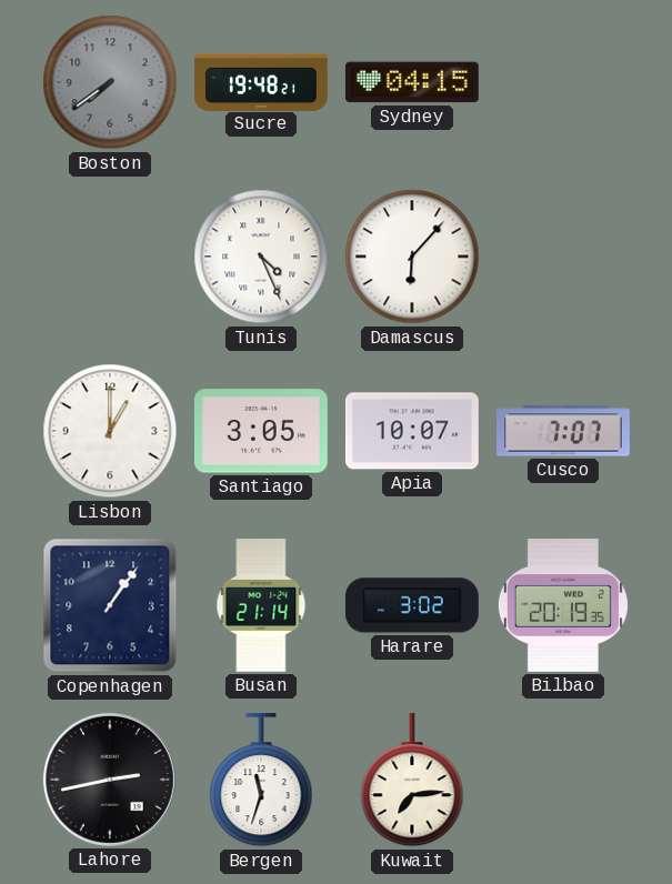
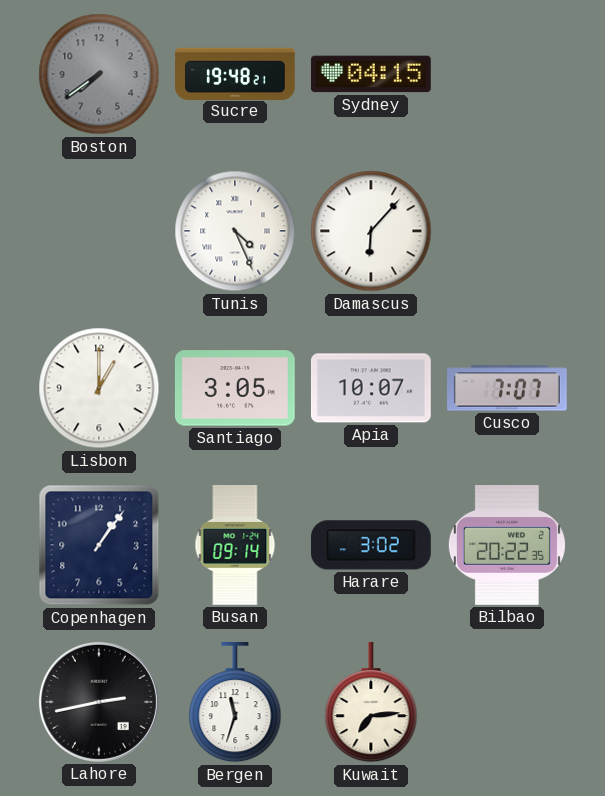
Busan: 21:14 -> 09:14 (235, 546)
Bilbao: 20:19 -> 20:22 (507, 546)
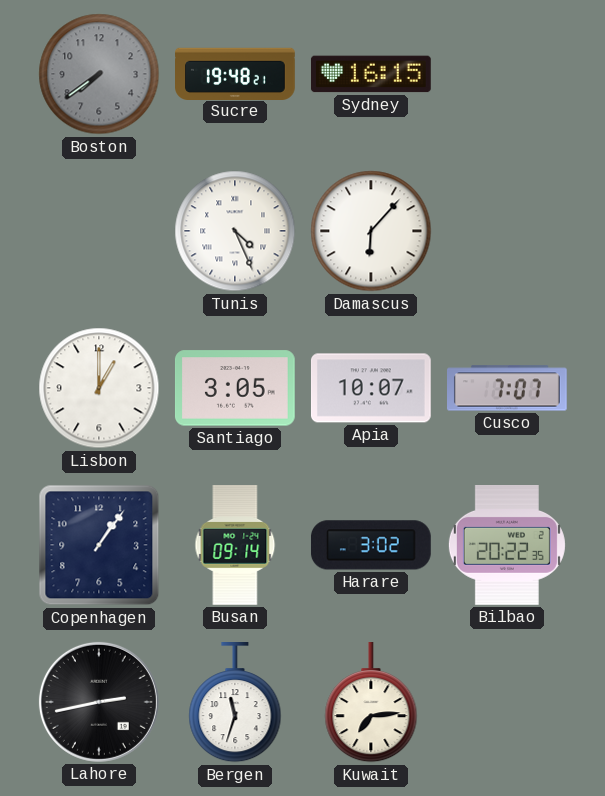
Sydney: 04:15 -> 16:15 (371, 74)
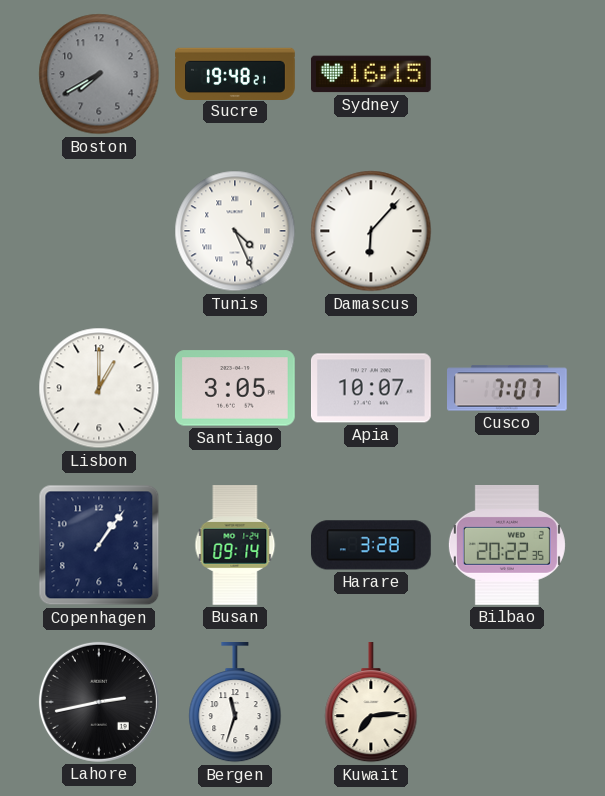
Boston: 7:39 -> 7:40 (99, 74)
Harare: 3:02 -> 3:28 (371, 545)
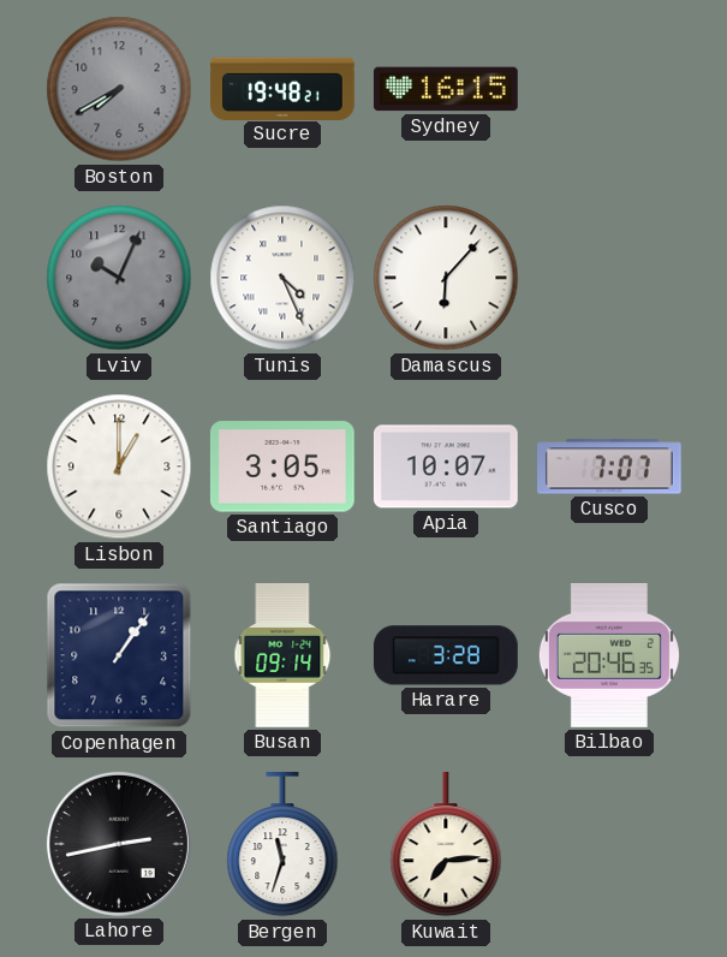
Lviv: none -> 10:04 (119, 278)
Bilbao: 20:22 -> 20:46 (609, 656)
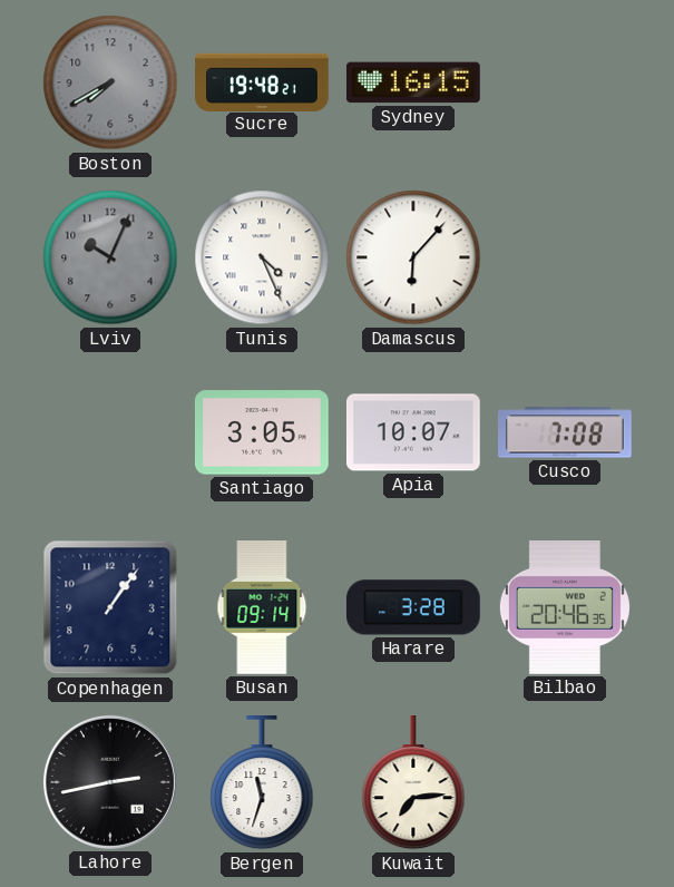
Lisbon: 1:00 -> none (119, 466)
Cusco: 7:07 -> 7:08 (566, 432)
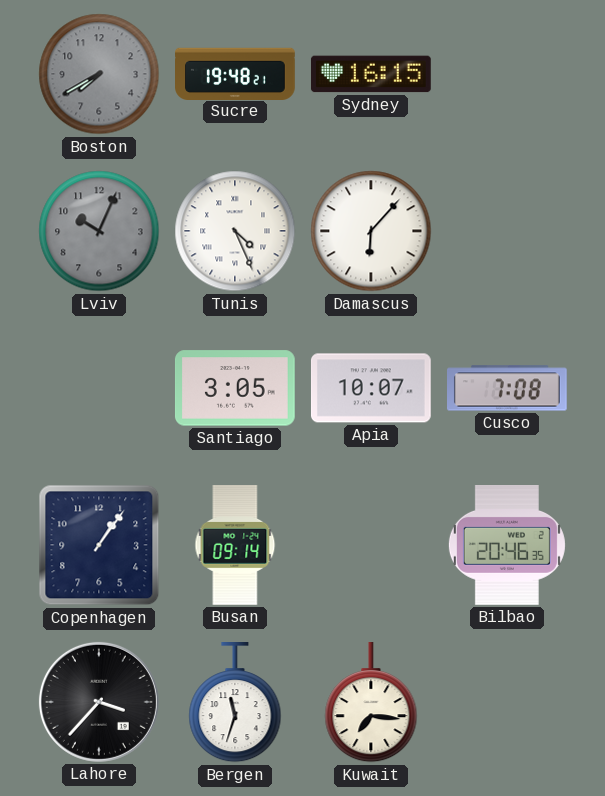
Harare: 3:28 -> none (413, 607)
Lahore: 2:43 -> 3:37 (99, 702)
Kuwait: 7:14 -> 7:16 (371, 703)
